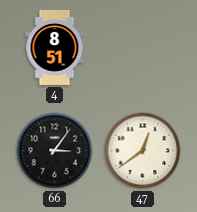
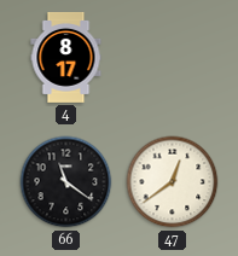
4: 8:51 -> 8:17 (66, 57)
66: 3:06 -> 11:21 (66, 182)
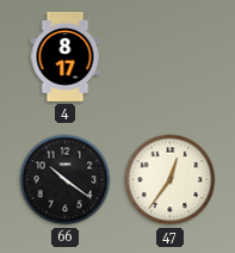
66: 11:21 -> 10:21 (66, 180)
47: 12:39 -> 12:36 (171, 180)
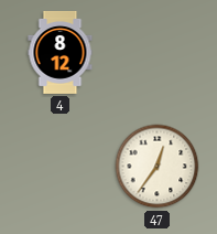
4: 8:17 -> 8:12 (61, 52)
66: 10:21 -> none (66, 180)
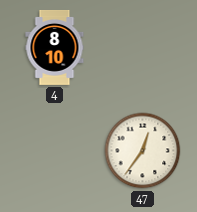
4: 8:12 -> 8:10 (55, 47)
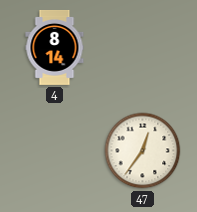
4: 8:10 -> 8:14 (55, 47)
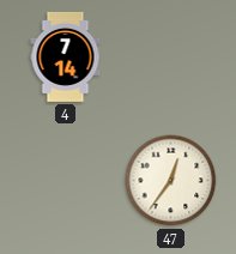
4: 8:14 -> 7:14 (66, 56)
